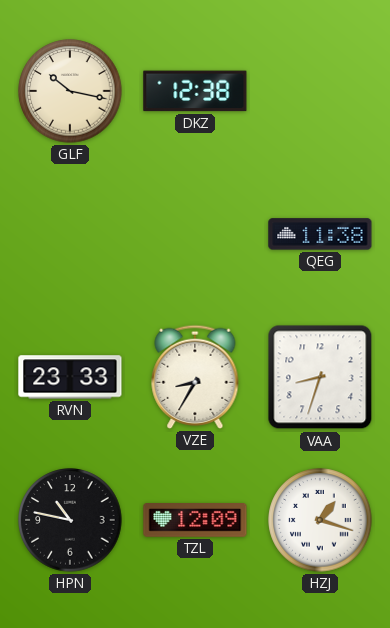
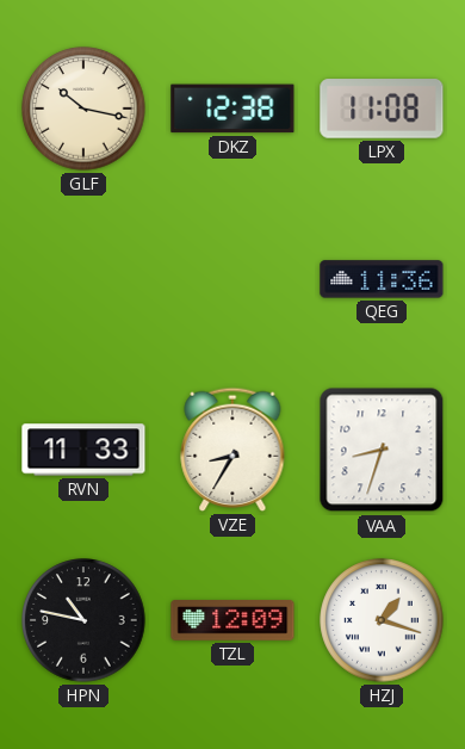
LPX: none -> 11:08 (382, 109)
QEG: 11:38 -> 11:36 (382, 279)
RVN: 23:33 -> 11:33 (83, 450)
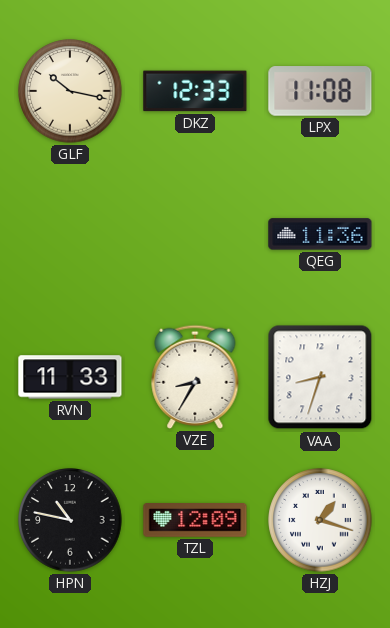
DKZ: 12:38 -> 12:33 (195, 91)
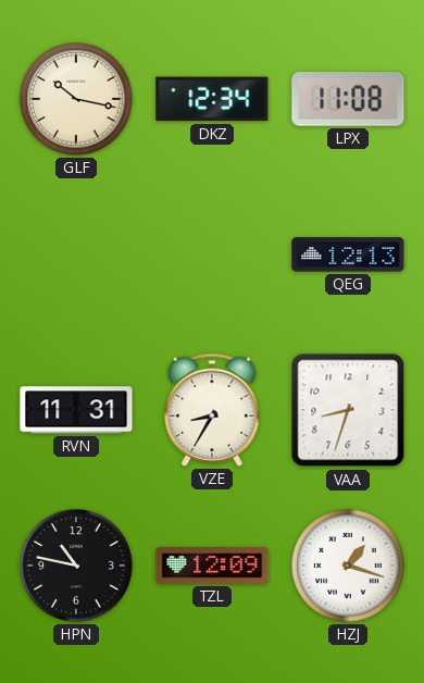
DKZ: 12:33 -> 12:34 (212, 99)
QEG: 11:36 -> 12:13 (348, 254)
RVN: 11:33 -> 11:31 (76, 410)
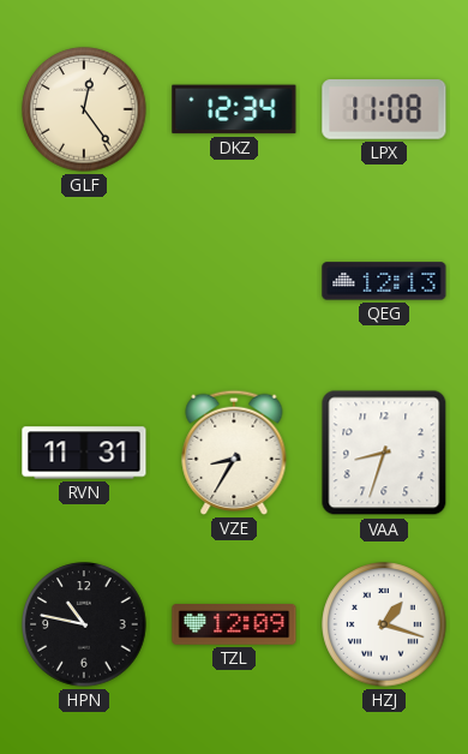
GLF: 10:17 -> 12:24 (84, 109)
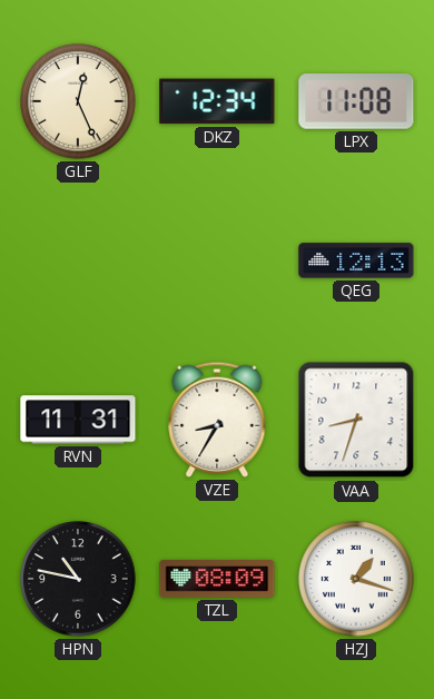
GLF: 12:24 -> 12:26 (78, 101)
TZL: 12:09 -> 08:09 (217, 579)
